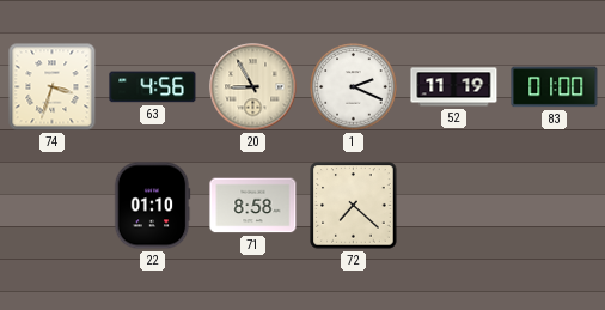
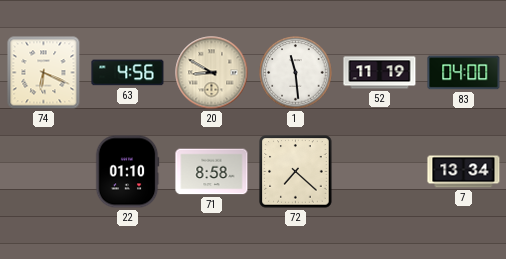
74: 3:33 -> 6:19 (44, 73)
20: 8:55 -> 8:50 (212, 73)
1: 2:19 -> 11:29 (296, 73)
83: 01:00 -> 04:00 (464, 73)
7: none -> 13:34 (464, 172)
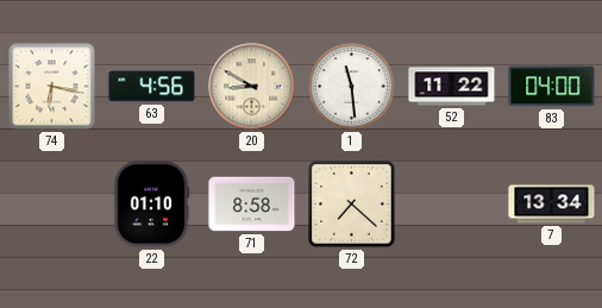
74: 6:19 -> 6:17 (52, 87)
52: 11:19 -> 11:22 (452, 87)
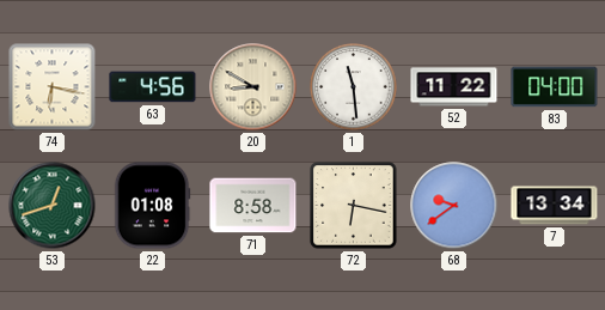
53: none -> 12:42 (53, 206)
22: 01:10 -> 01:08 (152, 206)
72: 7:22 -> 6:17 (354, 206)
68: none -> 9:39 (454, 206)
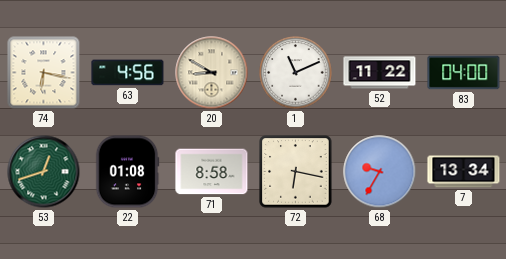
1: 11:29 -> 11:11 (296, 73)
68: 9:39 -> 9:35 (380, 172)
